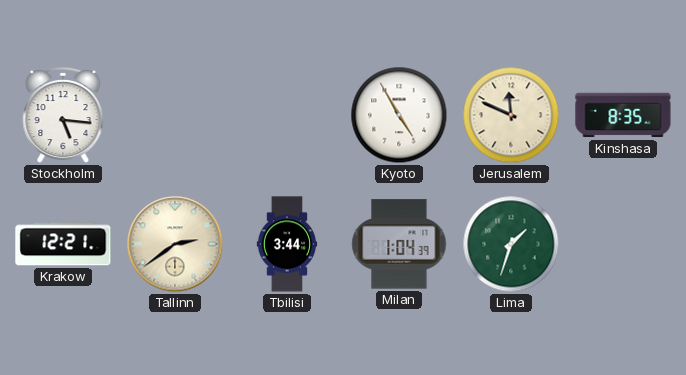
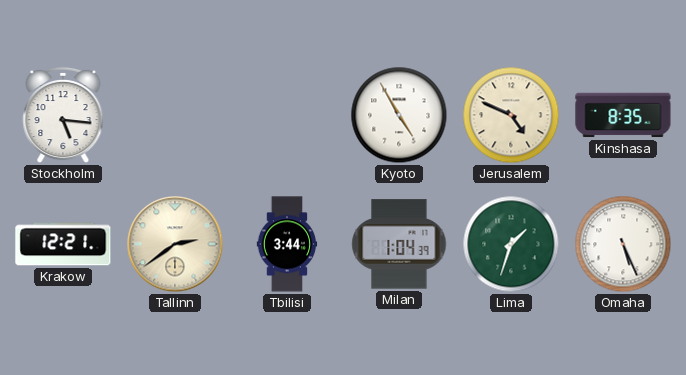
Jerusalem: 11:49 -> 4:49 (511, 115)
Omaha: none -> 5:26 (623, 244)
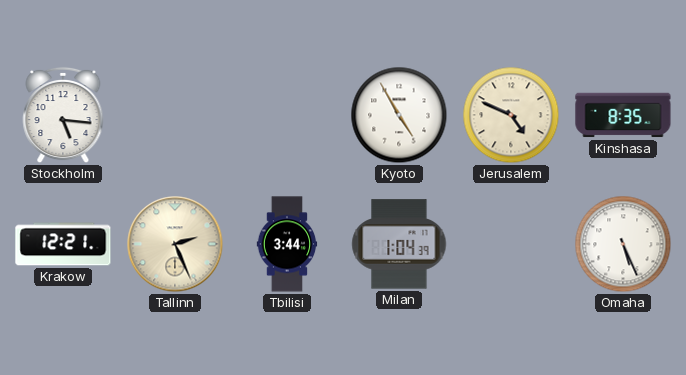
Tallinn: 2:39 -> 2:26 (175, 244)
Lima: 1:33 -> none (511, 244)
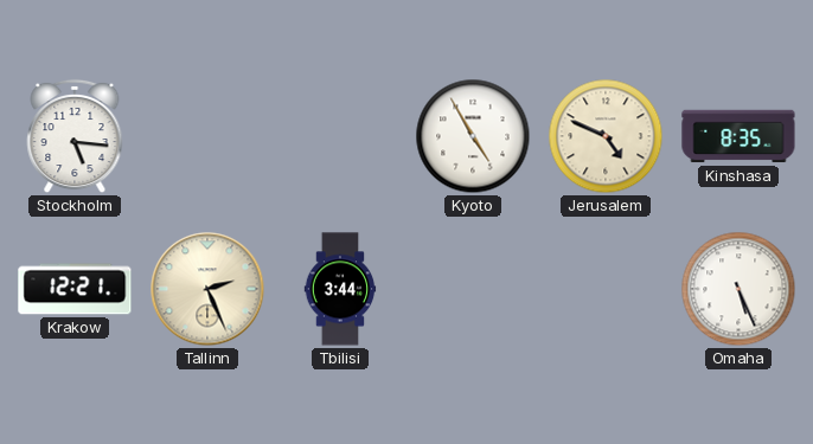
Milan: 1:04 -> none (399, 244)
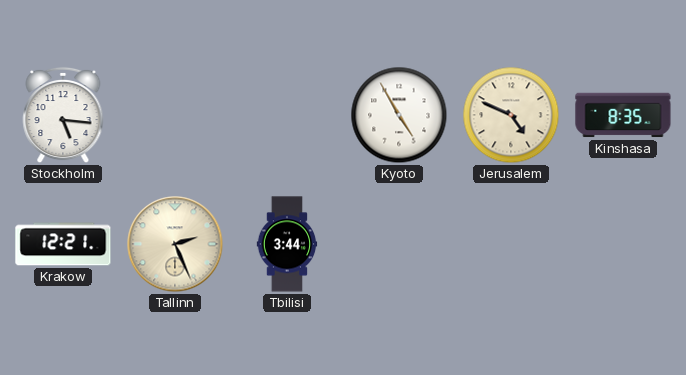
Omaha: 5:26 -> none (738, 289)
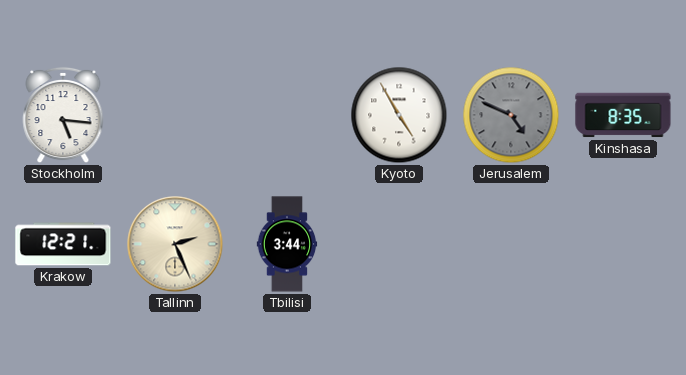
Jerusalem dial: cream -> grey (511, 115)
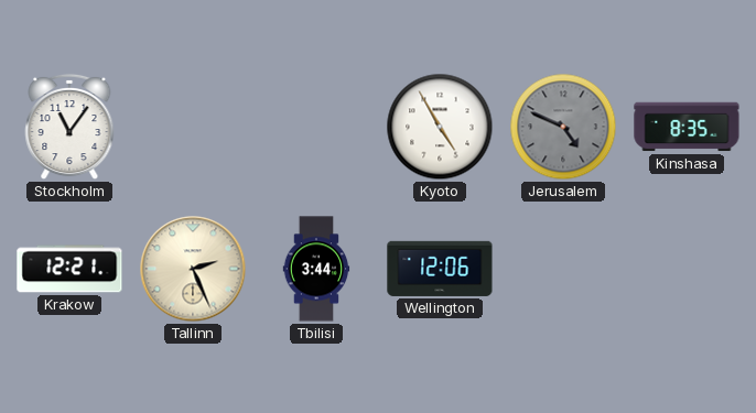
Stockholm: 5:16 -> 11:06 (69, 127)
Wellington: none -> 12:06 (440, 269)
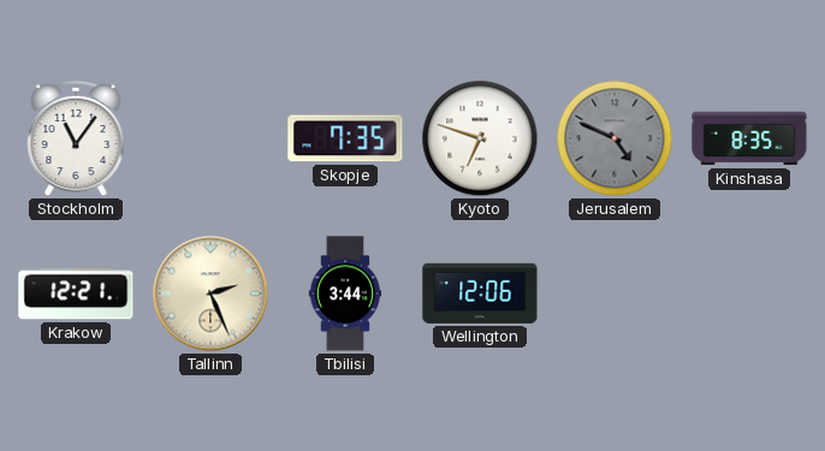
Skopje: none -> 7:35 (345, 138)
Kyoto: 4:55 -> 6:48 (480, 138)
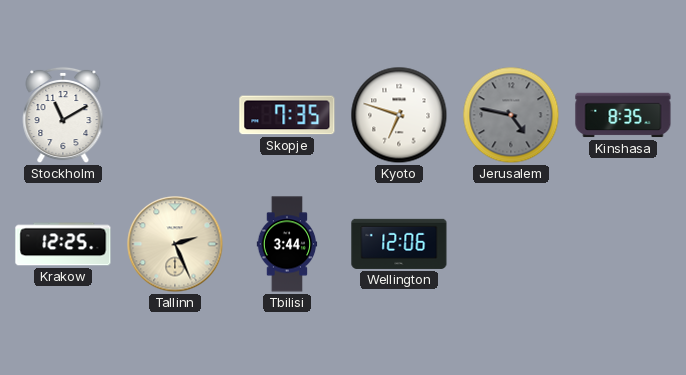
Stockholm: 11:06 -> 11:10 (63, 115)
Jerusalem: 4:49 -> 4:47 (511, 115)
Krakow: 12:21 -> 12:25 (63, 244)
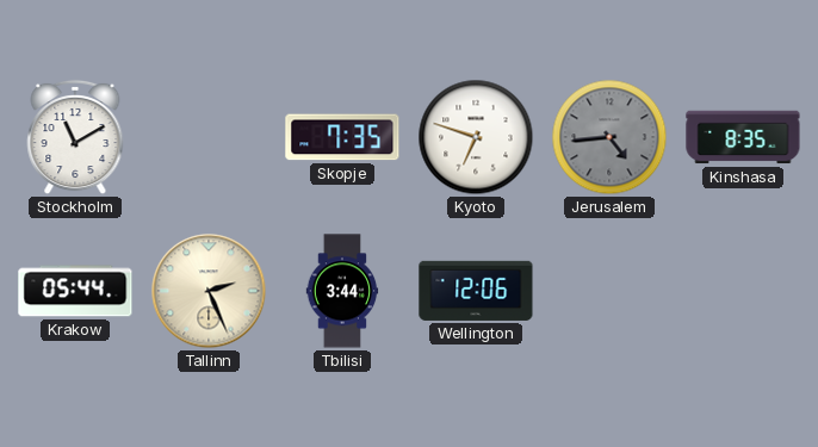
Jerusalem: 4:47 -> 4:44 (609, 137)
Krakow: 12:25 -> 05:44 (75, 291)
